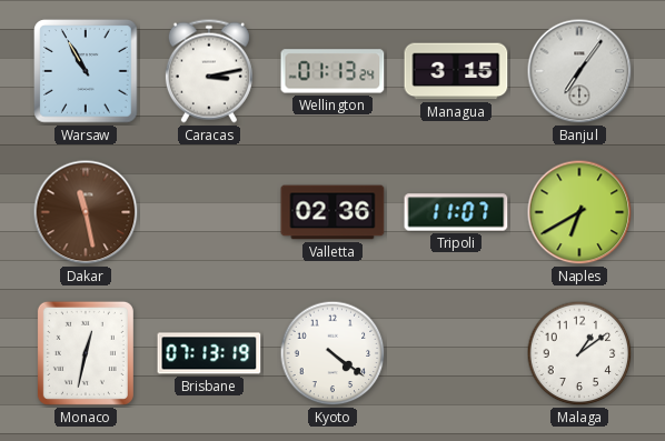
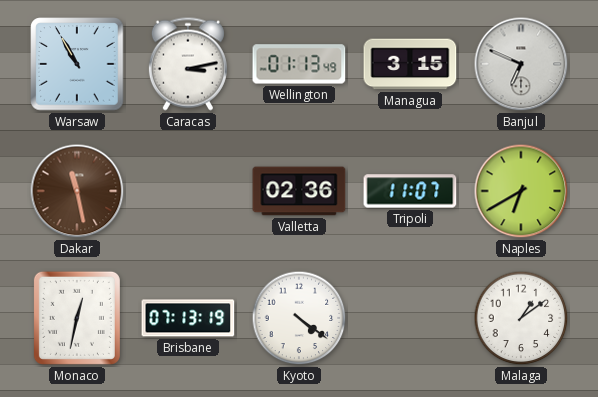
Wellington: 01:13:24 -> 01:13:49 (299, 64)
Banjul: 7:06 -> 6:49 (521, 64)
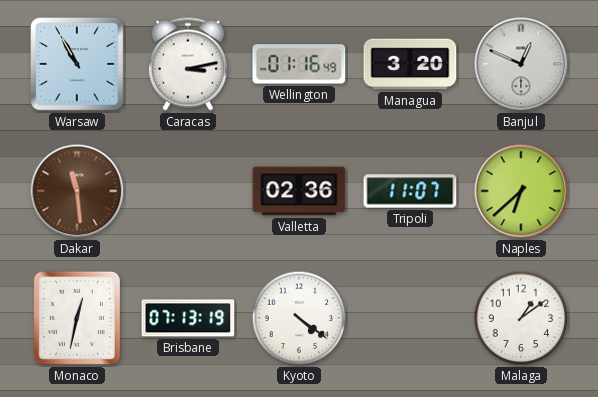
Wellington: 01:13 -> 01:16 (299, 64)
Managua: 3:15 -> 3:20 (410, 64)
Banjul: 6:49 -> 12:49 (521, 64)
Dakar: 11:28 -> 11:29 (77, 191)
Naples: 6:40 -> 6:38 (521, 191)
